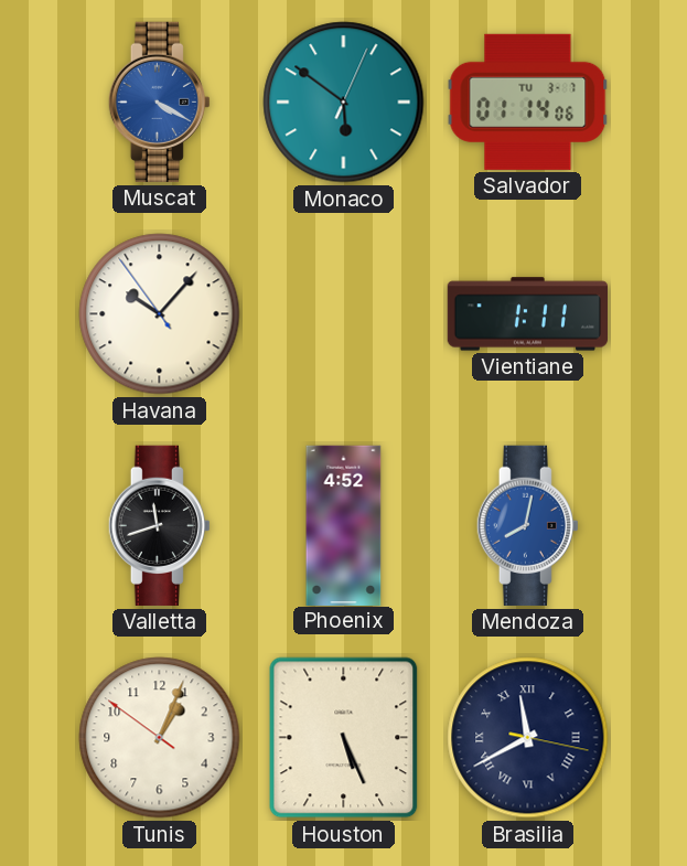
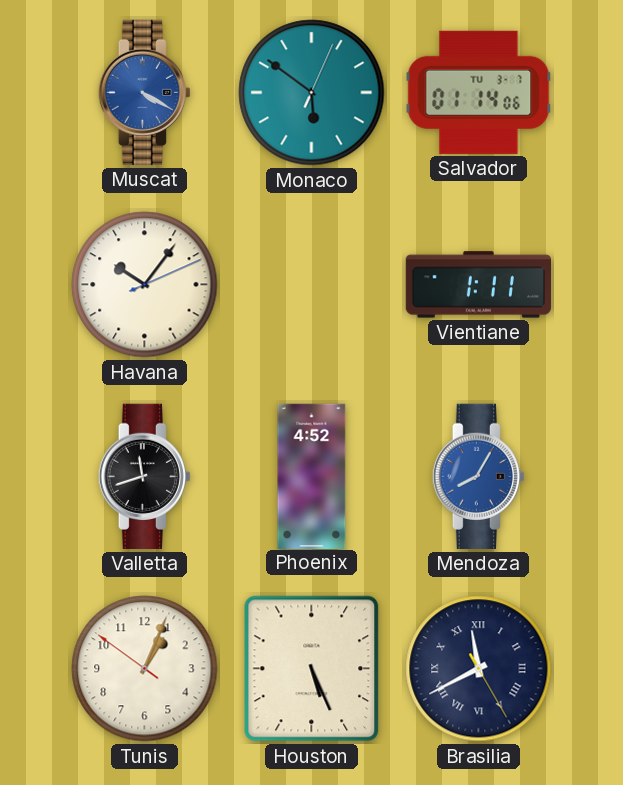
Havana: 10:06:54 -> 10:06:11 (145, 285)
Mendoza: 8:02 -> 8:05 (478, 476)
Brasilia: 11:40:17 -> 11:40:25 (479, 669)
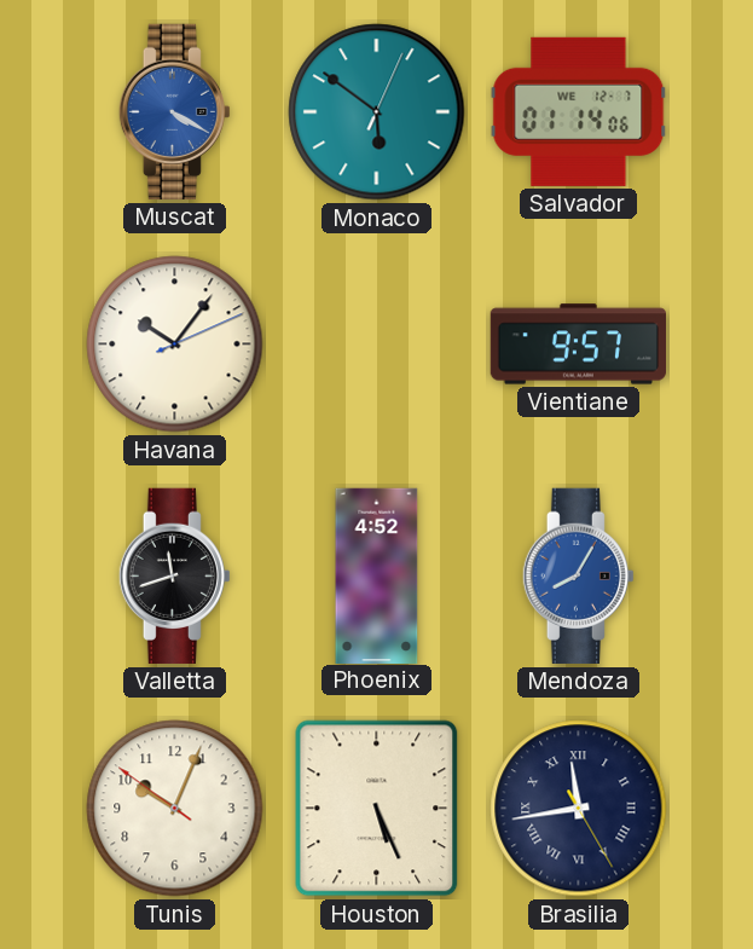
Salvador date: TU 3-7 -> WE 12-7 (579, 111)
Vientiane: 1:11 -> 9:57 (578, 345)
Tunis: 1:03 -> 10:03 (175, 809)
Brasilia: 11:40 -> 11:43 (579, 809)
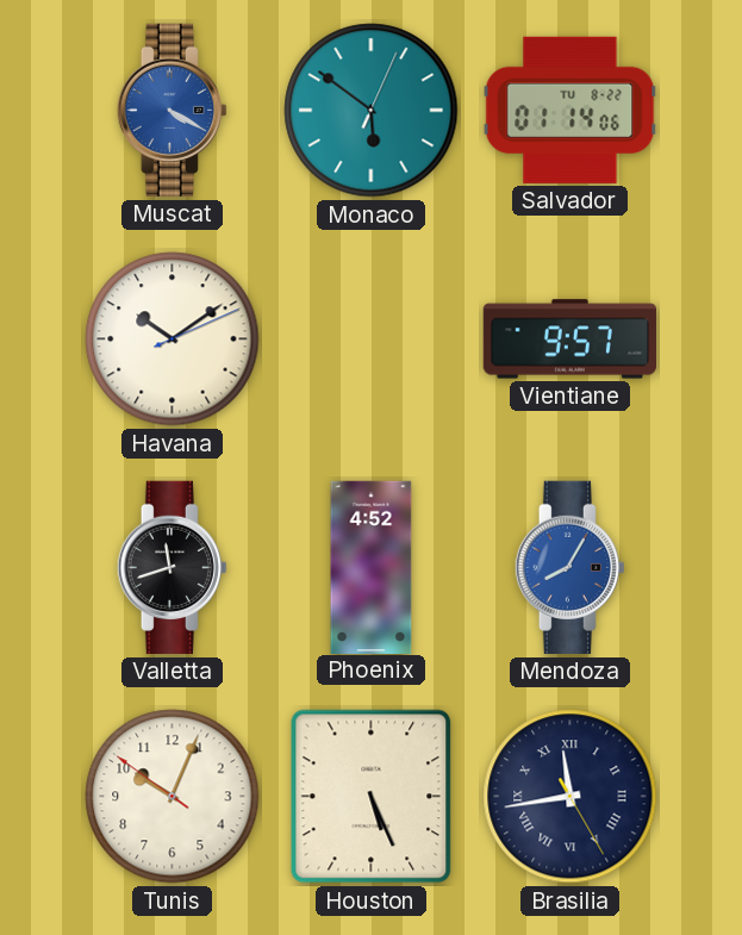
Salvador date: WE 12-7 -> TU 8-22 (570, 110)
Havana: 10:06 -> 10:09 (173, 339)
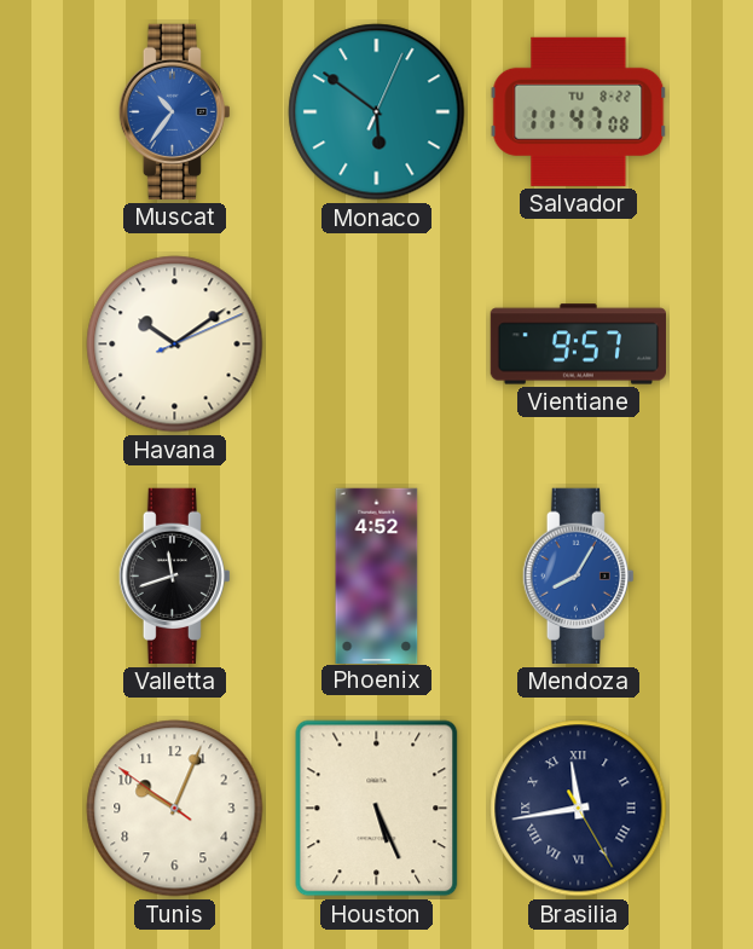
Muscat: 4:20 -> 10:36 (174, 111)
Salvador: 01:14 -> 11:47 (579, 111)
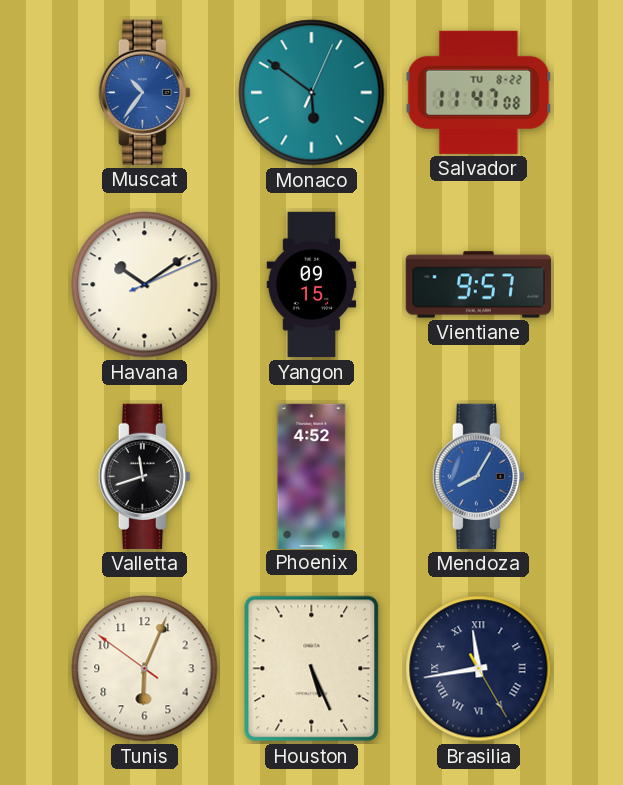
Yangon: none -> 09:15 (312, 285)
Tunis: 10:03 -> 6:03 (145, 669)
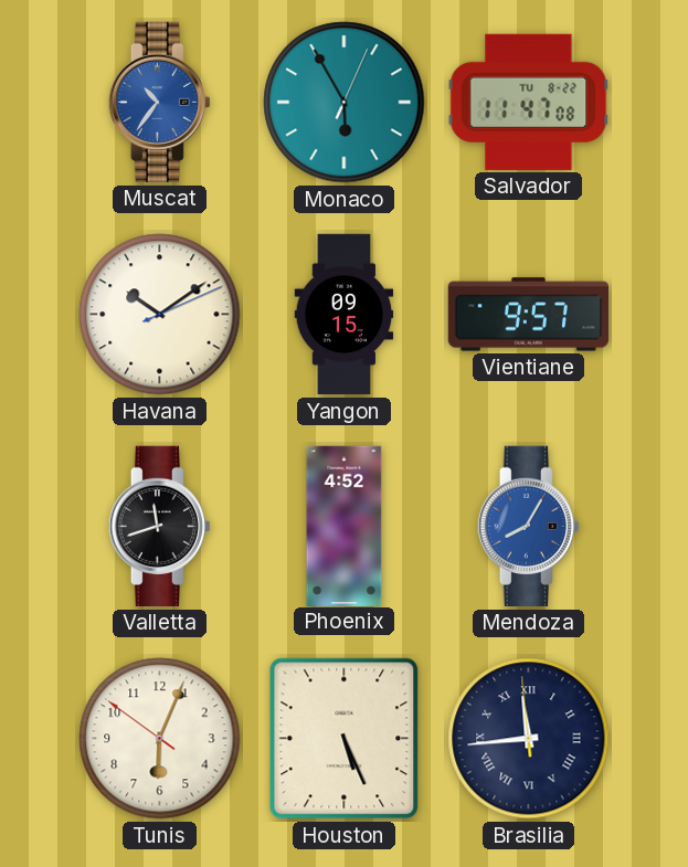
Monaco: 5:51 -> 5:55 (345, 103)
Brasilia: 11:43:25 -> 11:43:59 (529, 739)
